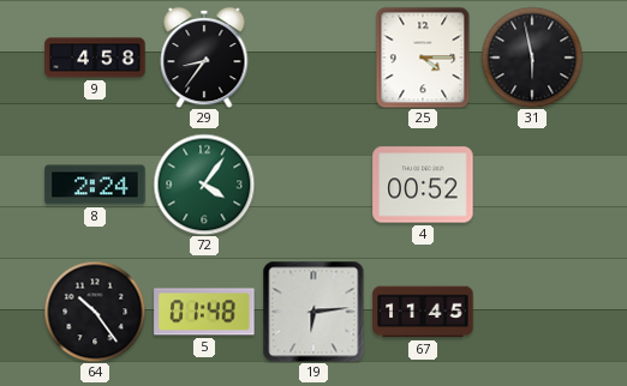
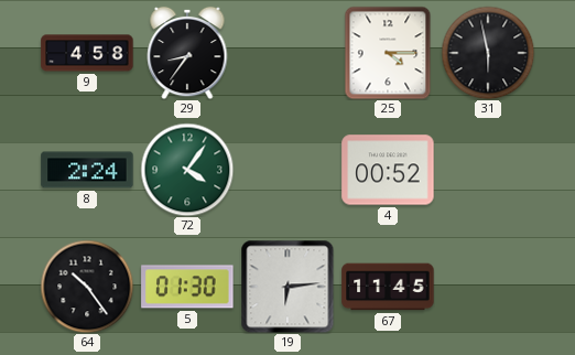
5: 01:48 -> 01:30 (187, 287)
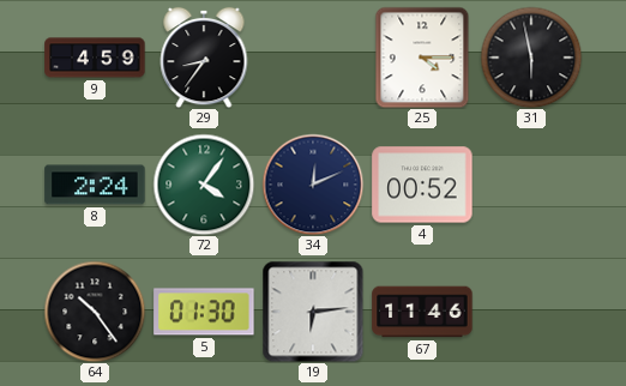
9: 4:58 -> 4:59 (95, 58)
34: none -> 12:11 (313, 185)
67: 11:45 -> 11:46 (422, 312)
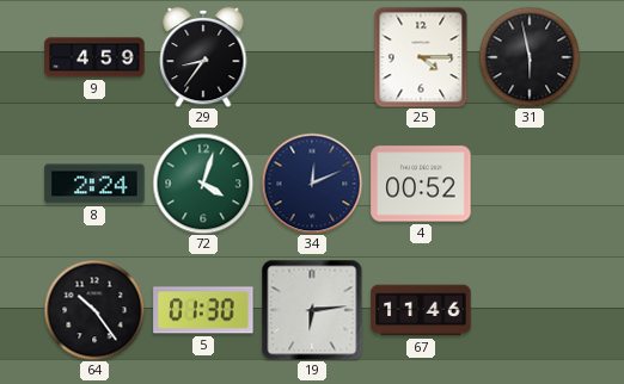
72: 4:06 -> 4:03 (203, 184)
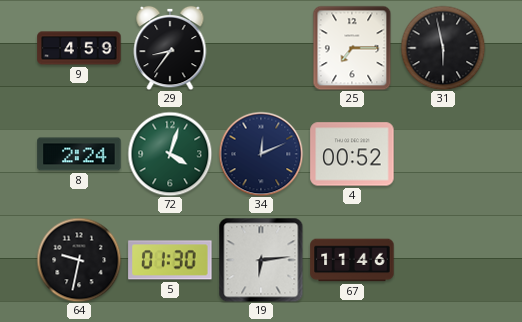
25: 4:15 -> 7:15 (352, 48)
64: 10:24 -> 9:32 (79, 260)
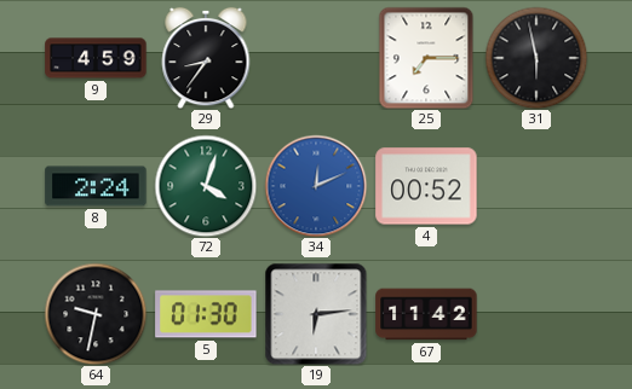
34 dial: navy -> blue (316, 186)
67: 11:46 -> 11:42 (426, 314)
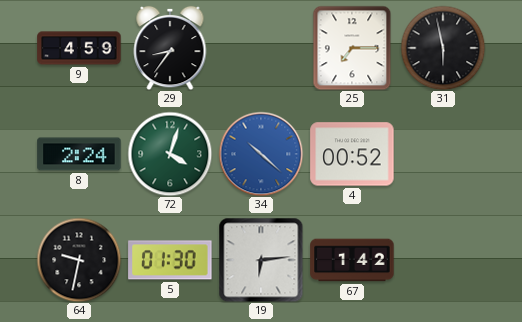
34: 12:11 -> 10:22 (261, 154)
67: 11:42 -> 1:42 (352, 260)
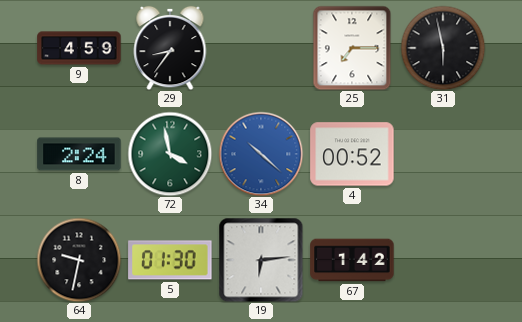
72: 4:03 -> 3:58 (170, 154)
